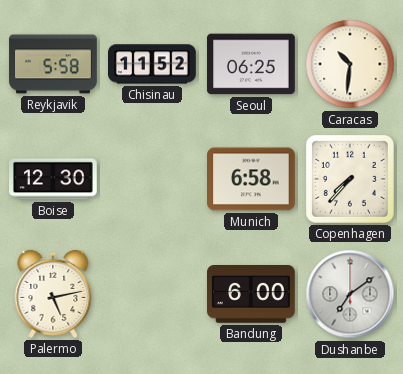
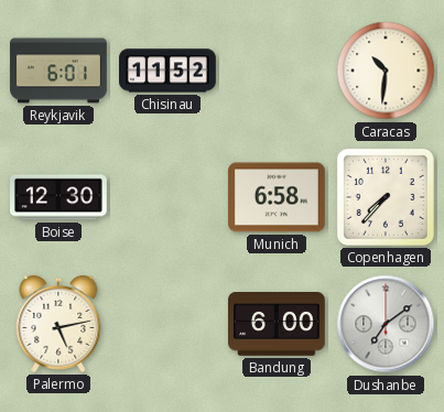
Reykjavik: 5:58 -> 6:01 (58, 71)
Seoul: 06:25 -> none (252, 64)
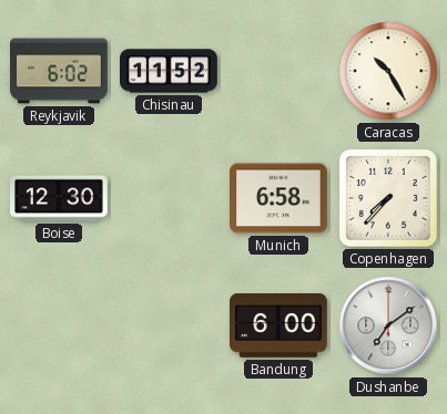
Reykjavik: 6:01 -> 6:02 (59, 71)
Caracas: 10:31 -> 10:25 (388, 71)
Palermo: 5:13 -> none (58, 324)
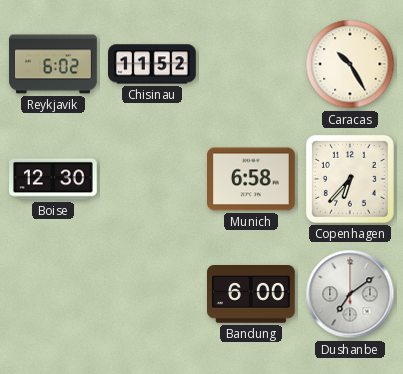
Copenhagen: 7:37 -> 6:37 (350, 179)
